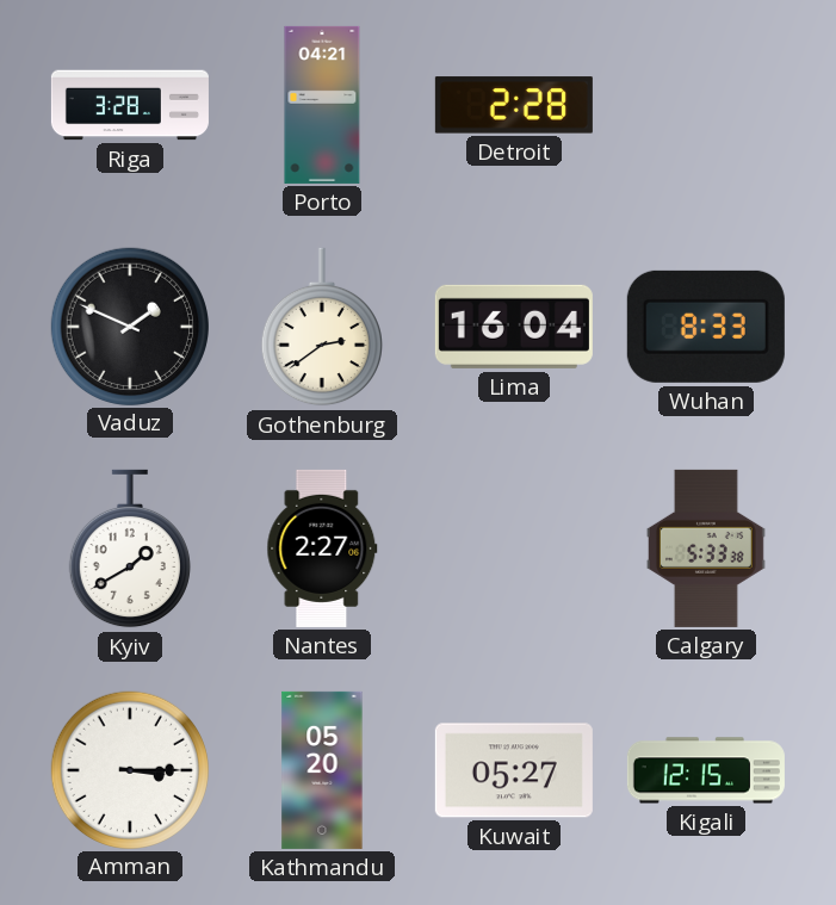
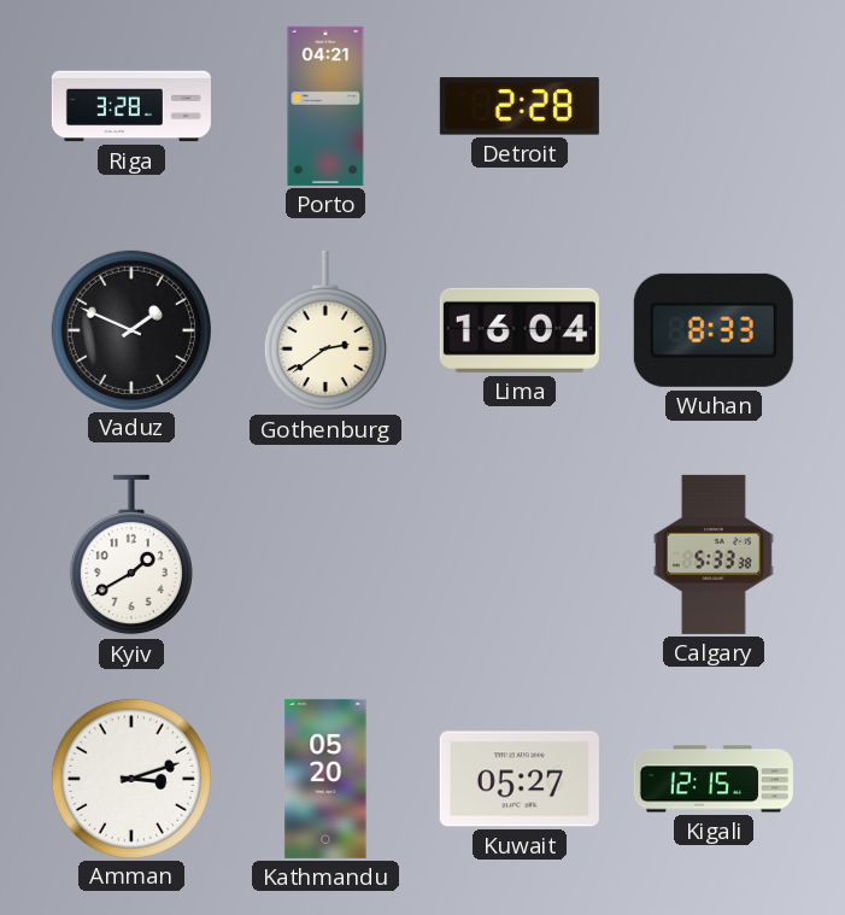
Nantes: 2:27 -> none (322, 548)
Amman: 3:15 -> 3:12 (130, 778)
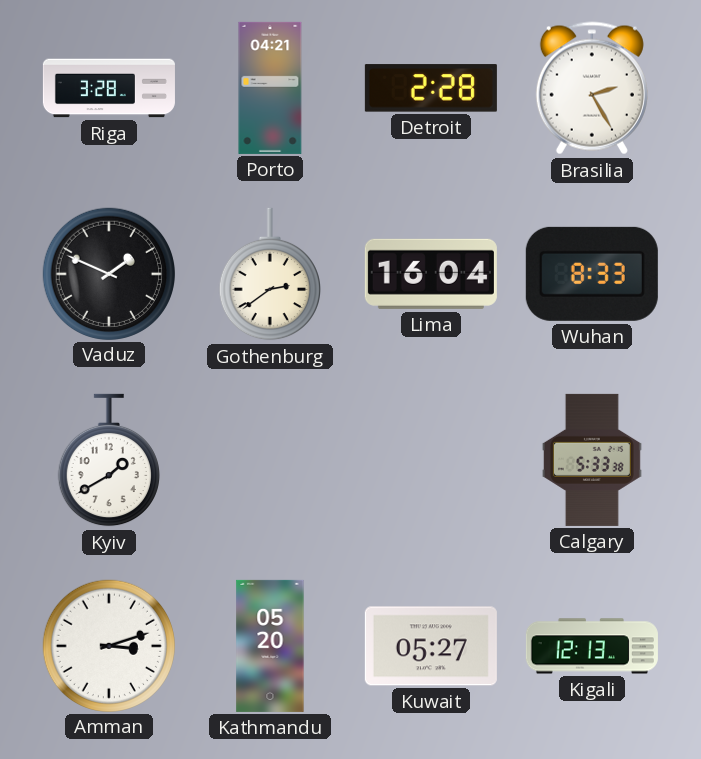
Brasilia: none -> 2:25 (592, 88)
Kigali: 12:15 -> 12:13 (592, 646)
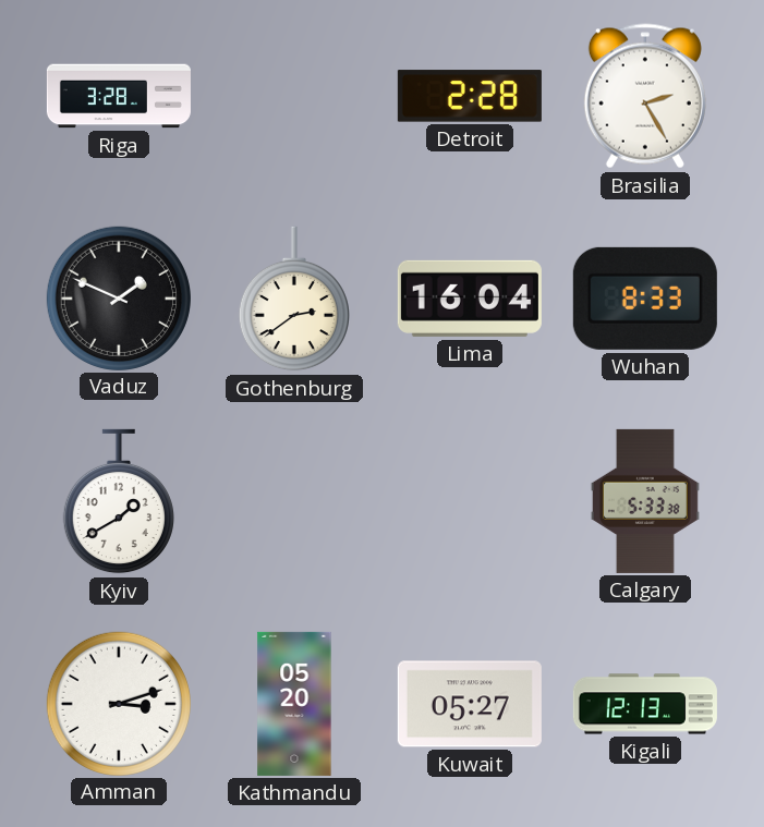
Porto: 04:21 -> none (270, 88)
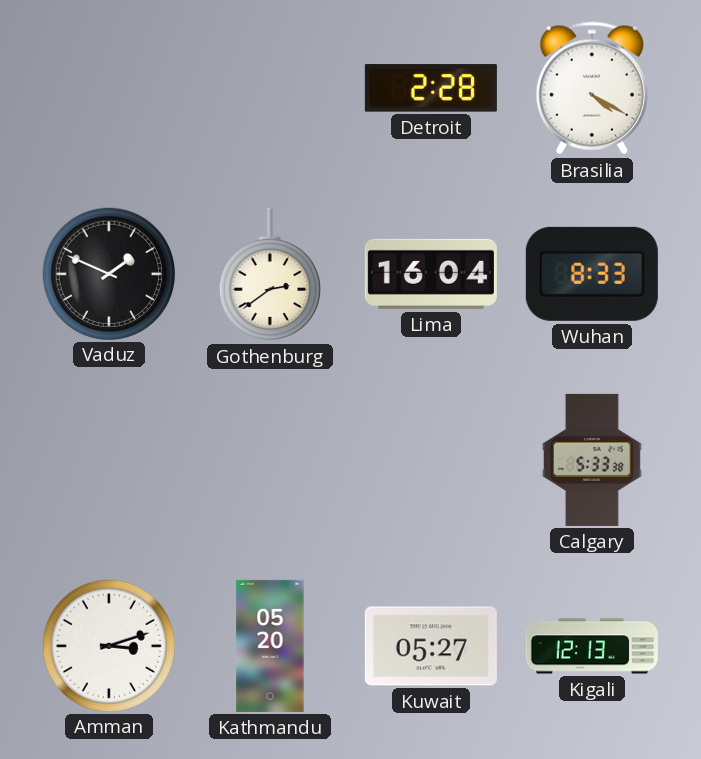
Riga: 3:28 -> none (119, 96)
Brasilia: 2:25 -> 4:20 (592, 88)
Kyiv: 1:40 -> none (119, 501)
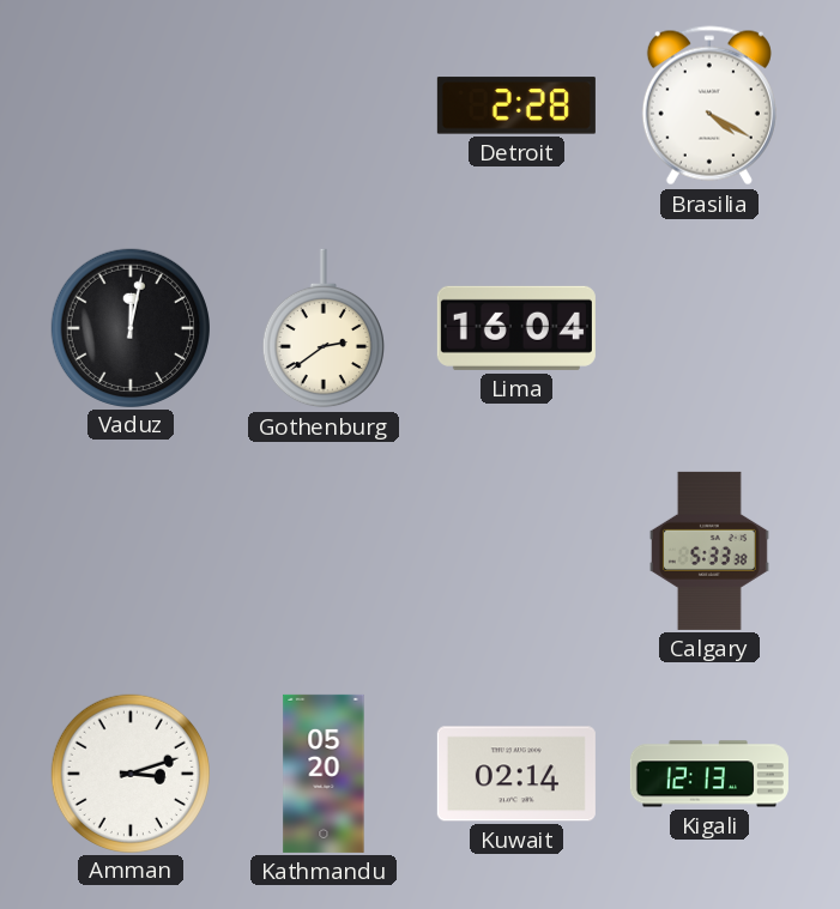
Vaduz: 1:49 -> 12:02 (129, 327)
Wuhan: 8:33 -> none (592, 274)
Kuwait: 05:27 -> 02:14 (516, 774)
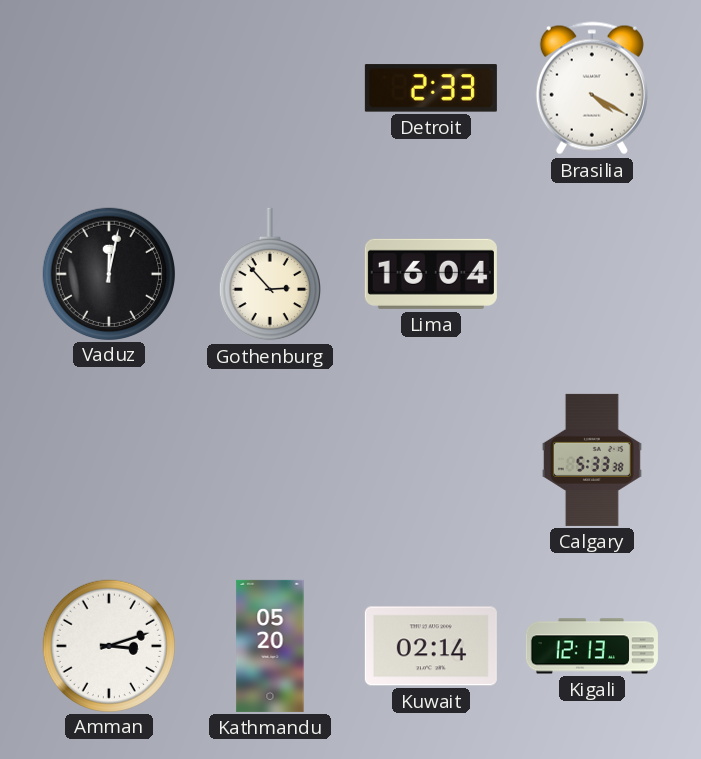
Detroit: 2:28 -> 2:33 (431, 88)
Gothenburg: 2:39 -> 2:53 (270, 274)
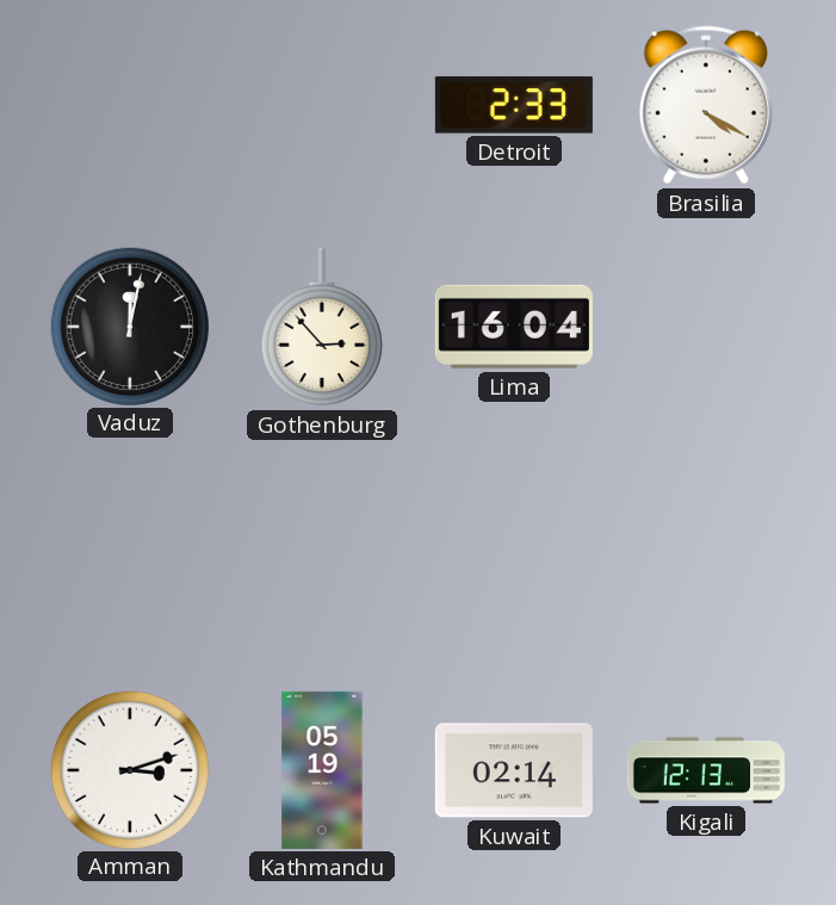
Calgary: 5:33 -> none (592, 460)
Kathmandu: 05:20 -> 05:19 (322, 770)
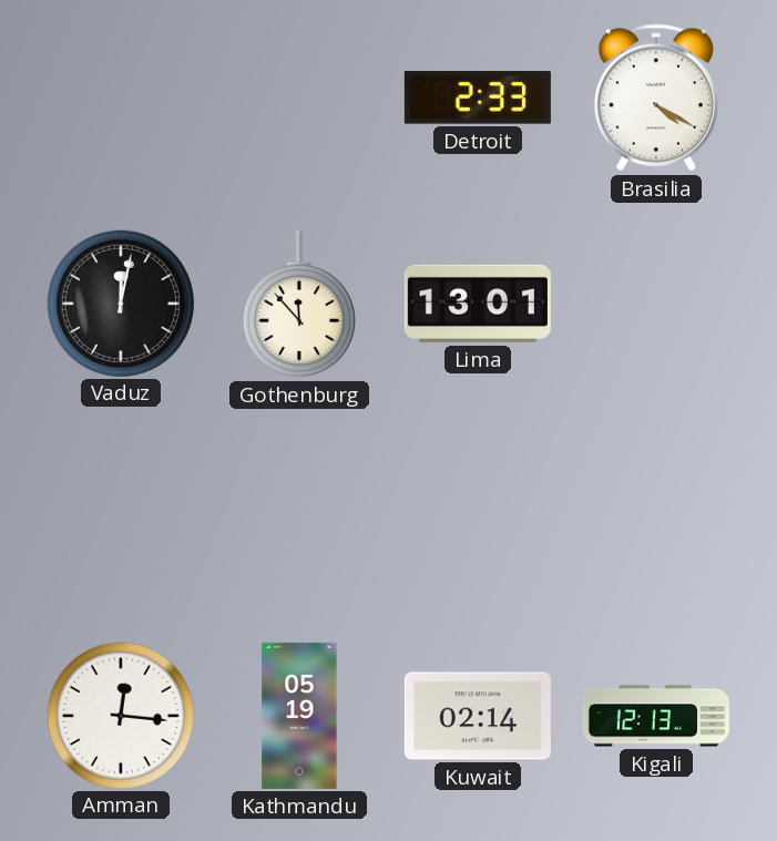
Gothenburg: 2:53 -> 11:53 (299, 304)
Lima: 16:04 -> 13:01 (478, 304)
Amman: 3:12 -> 12:16 (120, 715)
